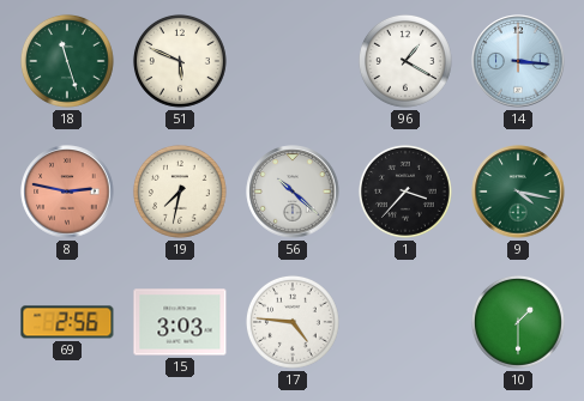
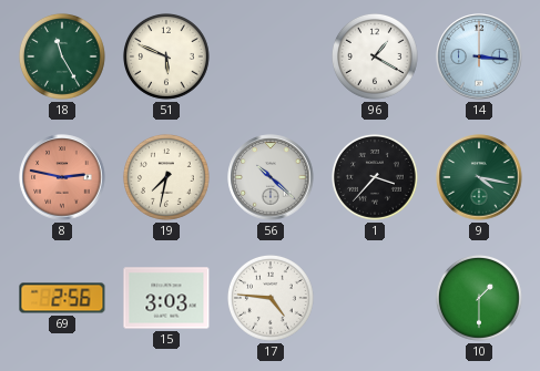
18: 11:27 -> 11:25 (62, 56)
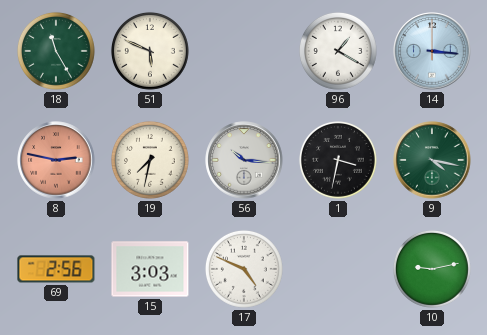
56: 10:22 -> 10:16 (244, 160)
1: 3:37 -> 3:32 (338, 160)
17: 4:46 -> 4:49 (244, 269)
10: 1:30 -> 9:13 (432, 269)
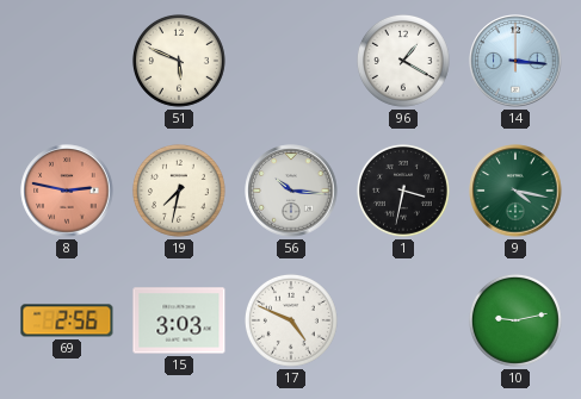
18: 11:25 -> none (56, 51)
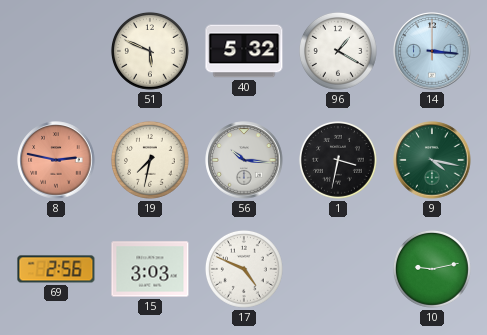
40: none -> 5:32 (244, 51)
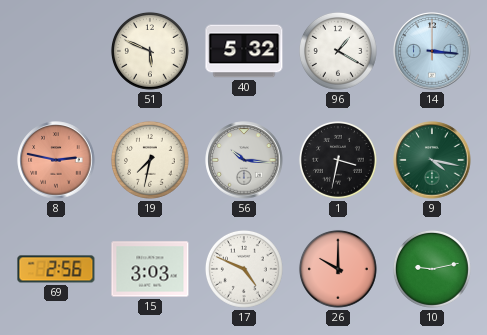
26: none -> 10:00 (338, 269)
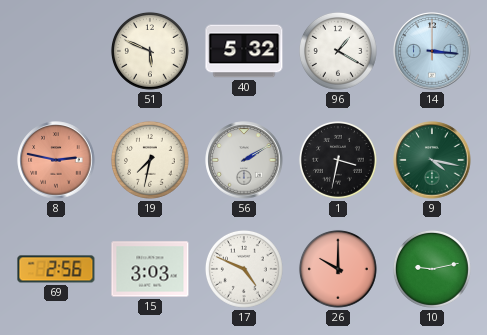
56: 10:16 -> 2:10 (244, 160)
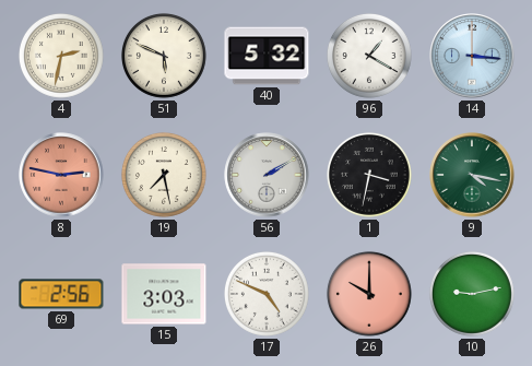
4: none -> 2:32 (61, 56)
19: 7:32 -> 7:28 (164, 175)
